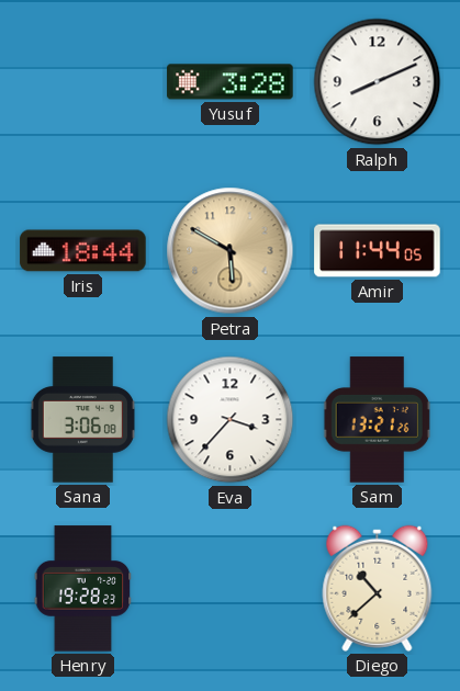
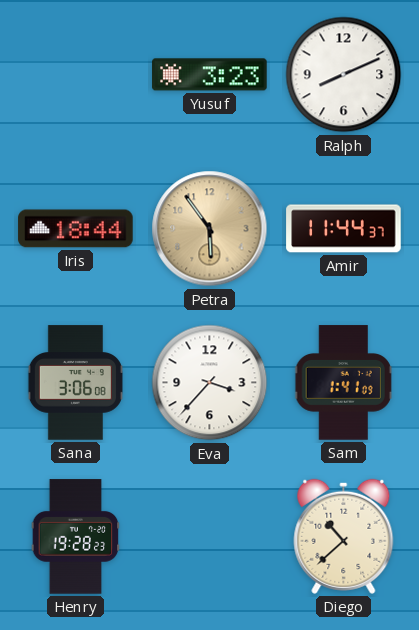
Yusuf: 3:28 -> 3:23 (210, 75)
Petra: 5:50 -> 5:54 (210, 229)
Amir: 11:44:05 -> 11:44:37 (344, 229)
Sam: 13:21 -> 1:41 (344, 383)
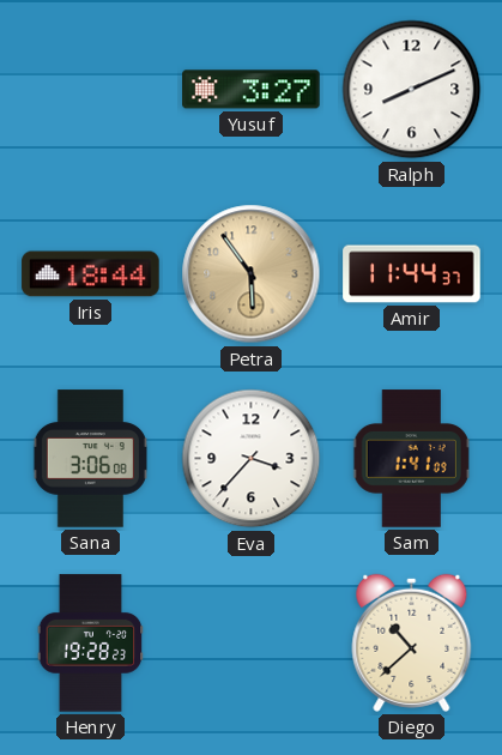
Yusuf: 3:23 -> 3:27 (252, 90)
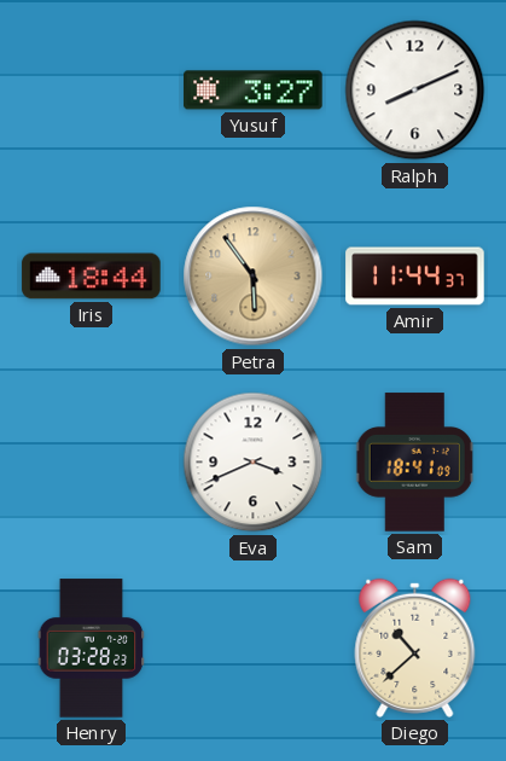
Sana: 3:06 -> none (90, 459)
Eva: 3:37 -> 3:41 (254, 463)
Sam: 1:41 -> 18:41 (415, 463)
Henry: 19:28 -> 03:28 (92, 649)
